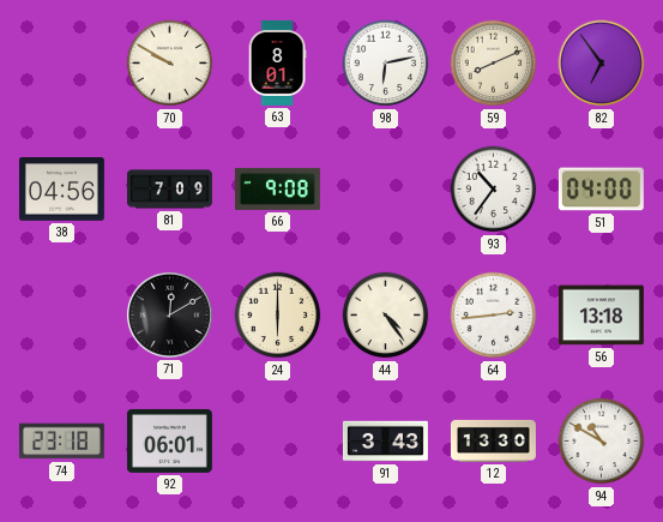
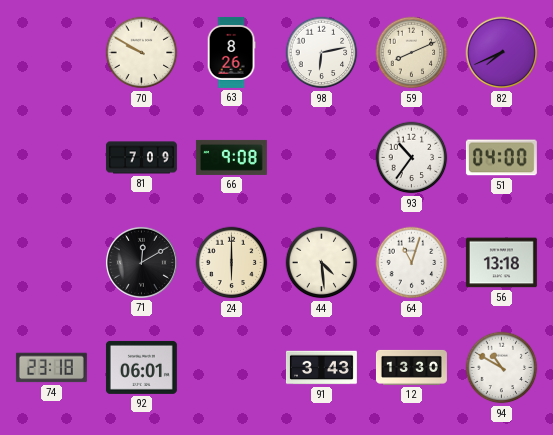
63: 8:01 -> 8:26 (231, 52)
82: 6:54 -> 7:41 (502, 53)
38: 04:56 -> none (61, 190)
44: 4:24 -> 4:29 (322, 263)
64: 2:44 -> 11:03 (412, 263)
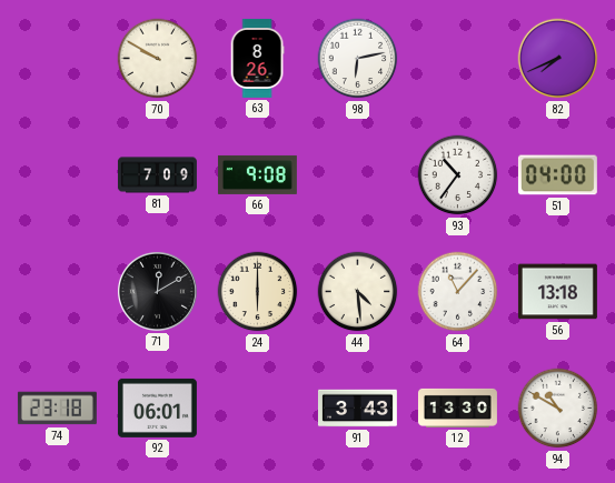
59: 8:11 -> none (412, 53)
64: 11:03 -> 11:07 (458, 292)
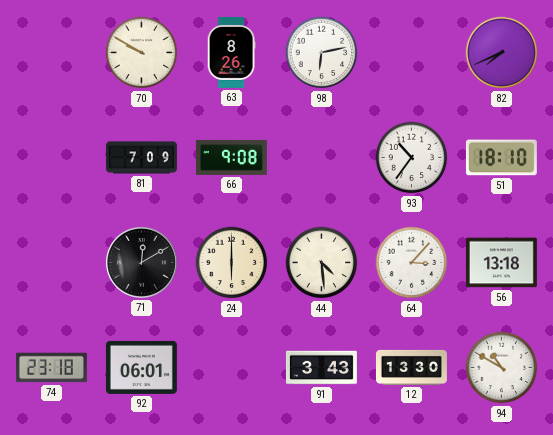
51: 04:00 -> 18:10 (501, 158)
64: 11:07 -> 3:07 (412, 263)
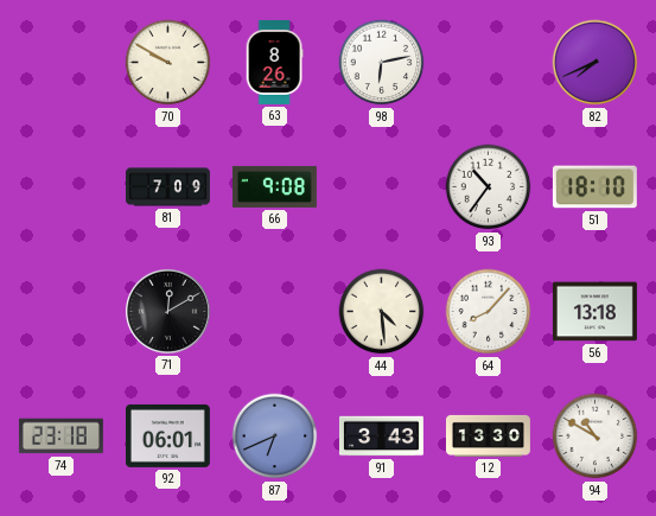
24: 6:00 -> none (232, 263)
64: 3:07 -> 8:07 (489, 312)
87: none -> 6:41 (275, 437)
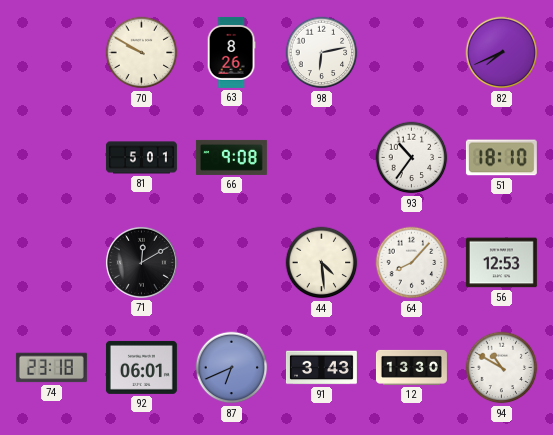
81: 7:09 -> 5:01 (141, 158)
56: 13:18 -> 12:53 (501, 263)
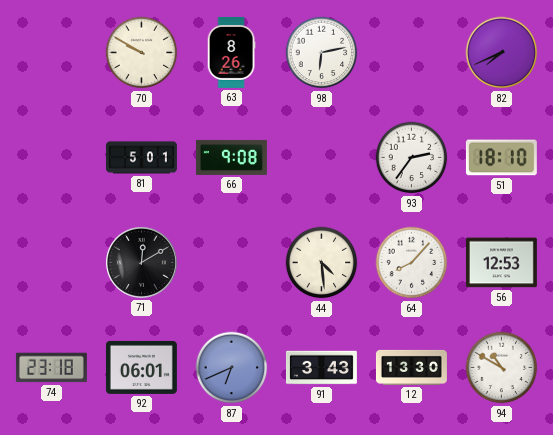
93: 10:36 -> 2:36 (412, 158)
